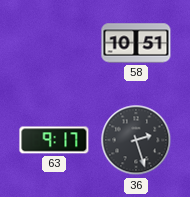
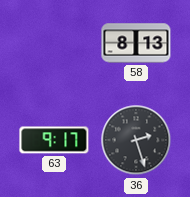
58: 10:51 -> 8:13 (136, 43)
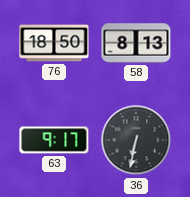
76: none -> 18:50 (54, 43)
36: 2:27 -> 6:32 (136, 140)
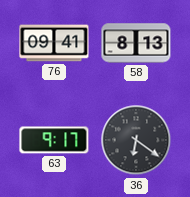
76: 18:50 -> 09:41 (54, 43)
36: 6:32 -> 6:21 (136, 140)
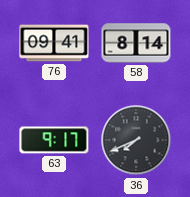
58: 8:13 -> 8:14 (136, 43)
36: 6:21 -> 7:41 (136, 140)
